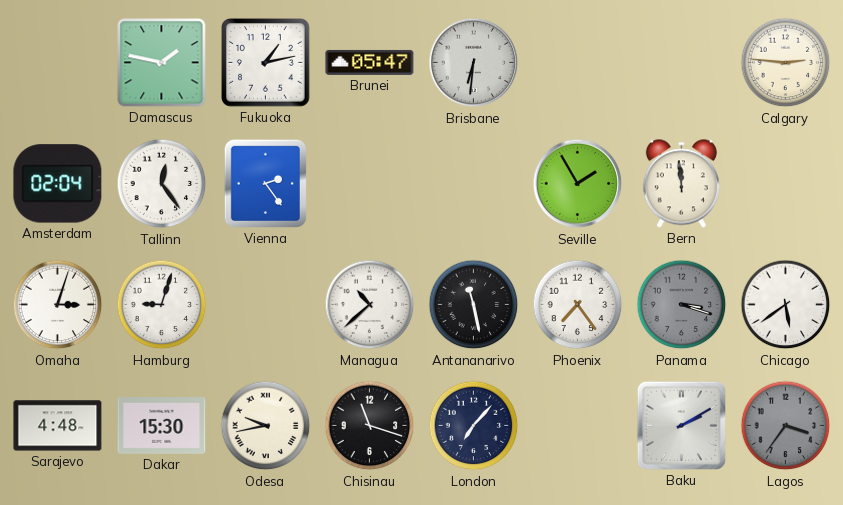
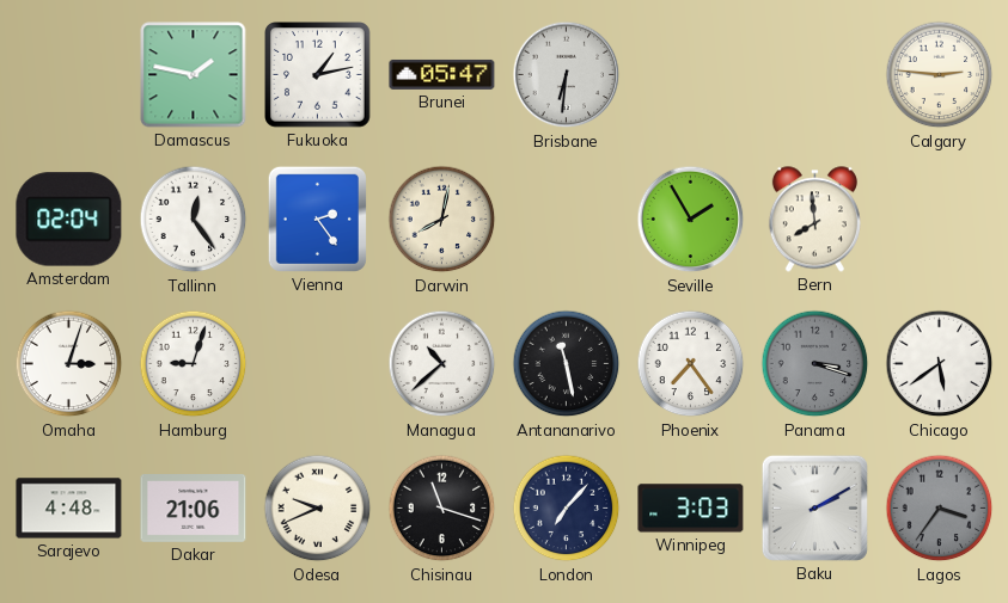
Darwin: none -> 8:02 (442, 220)
Bern: 11:59 -> 7:59 (814, 220)
Dakar: 15:30 -> 21:06 (194, 509)
Odesa: 9:43 -> 9:41 (318, 509)
Winnipeg: none -> 3:03 (691, 509)
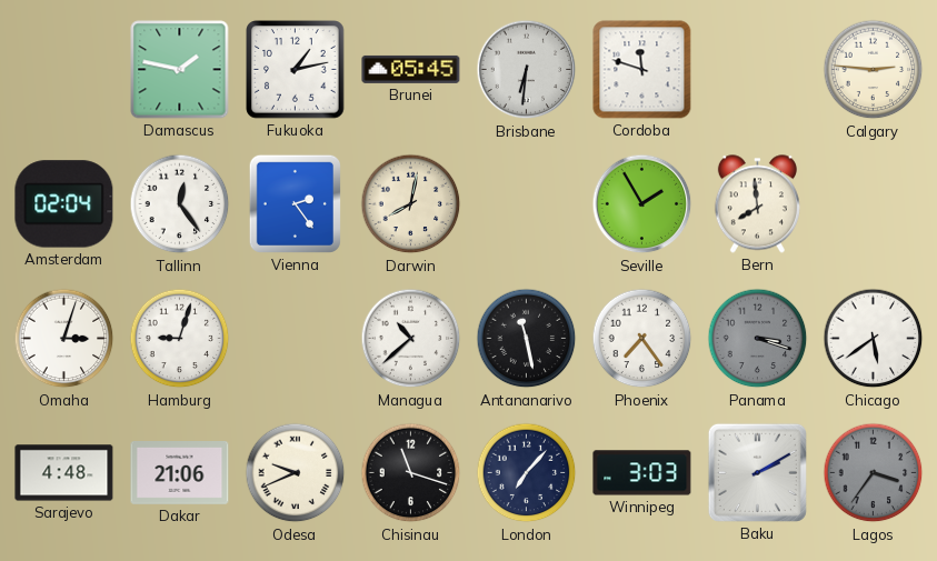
Brunei: 05:47 -> 05:45 (411, 69)
Cordoba: none -> 11:48 (642, 70)
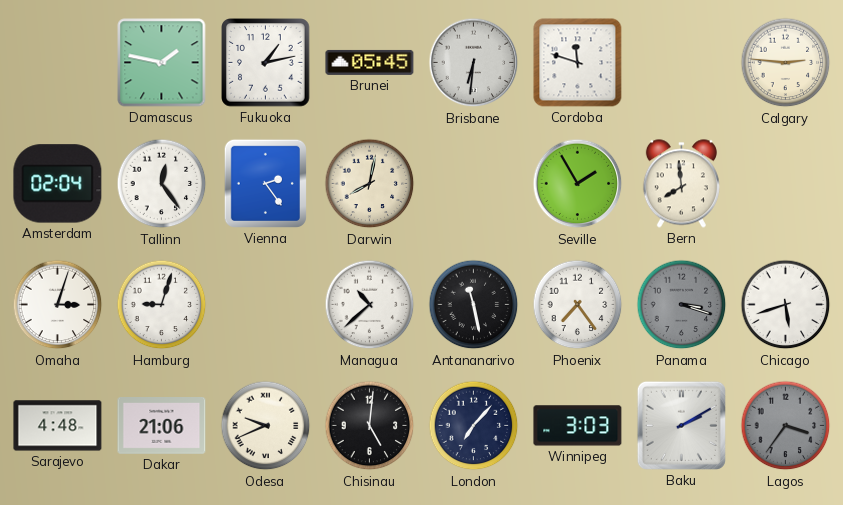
Chicago: 5:39 -> 5:42 (786, 305)
Chisinau: 11:18 -> 5:01 (370, 426)
